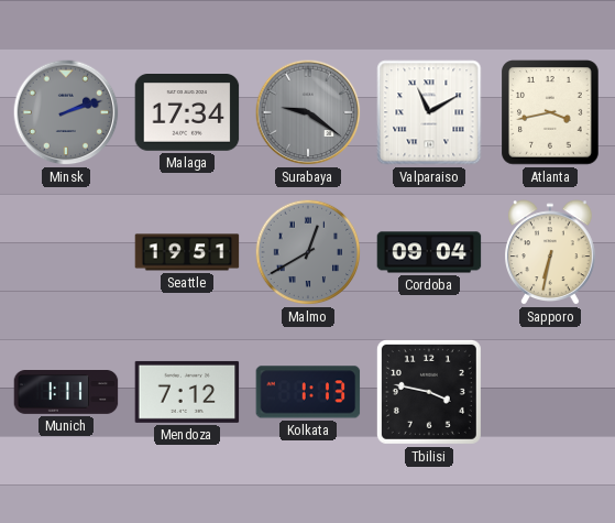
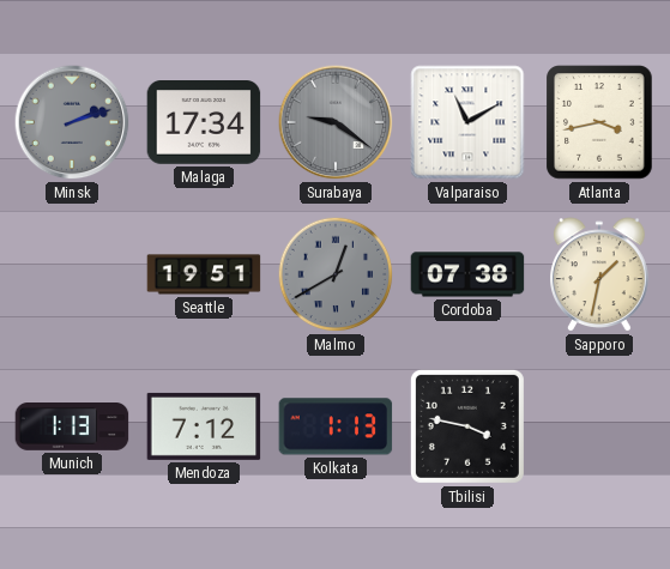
Cordoba: 09:04 -> 07:38 (467, 274)
Sapporo: 6:32 -> 1:32 (600, 274)
Munich: 1:11 -> 1:13 (72, 428)
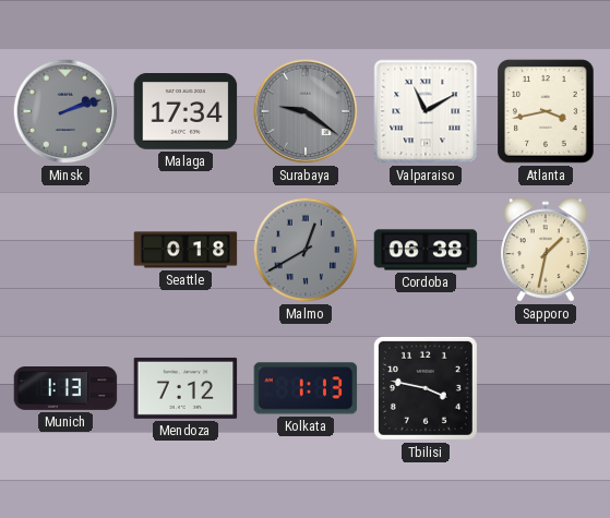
Seattle: 19:51 -> 0:18 (186, 250)
Cordoba: 07:38 -> 06:38 (426, 250)
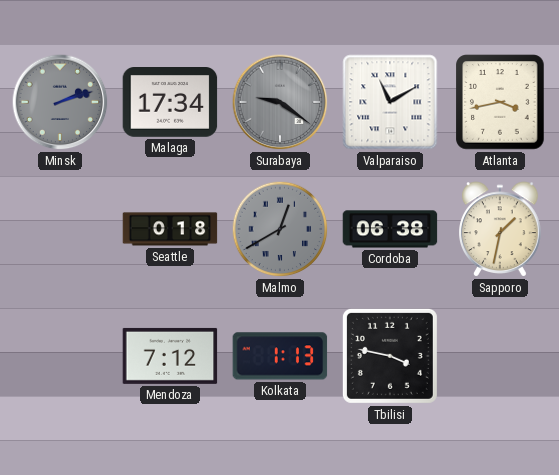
Munich: 1:13 -> none (65, 389)
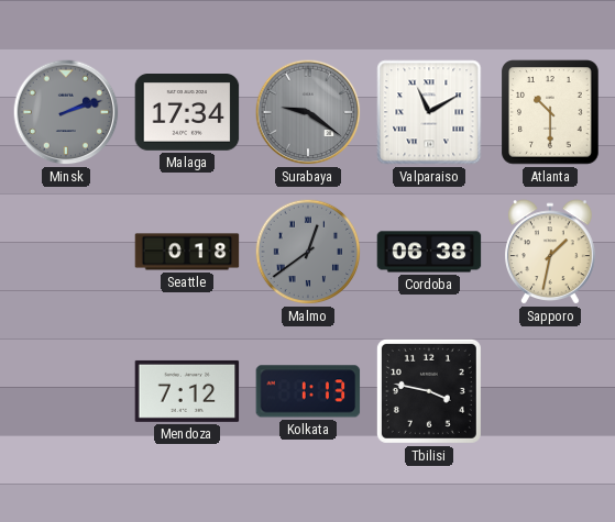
Atlanta: 3:43 -> 10:30 (550, 112)
Malmo: 12:40 -> 12:39 (308, 252)
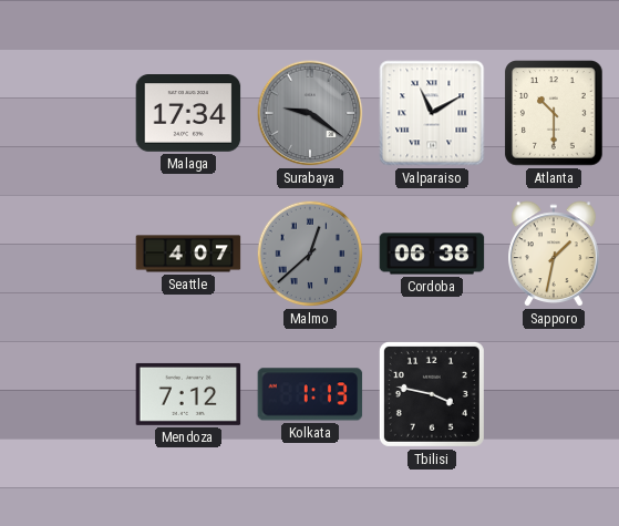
Minsk: 2:12 -> none (66, 112)
Seattle: 0:18 -> 4:07 (188, 254)
Malmo: 12:39 -> 12:38 (310, 254)
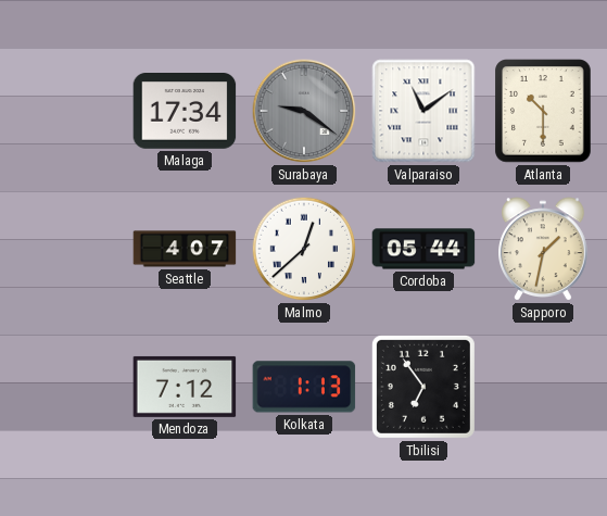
Valparaiso: 11:10 -> 11:09 (423, 111)
Malmo dial: grey -> white (304, 249)
Cordoba: 06:38 -> 05:44 (423, 249)
Tbilisi: 3:47 -> 6:54 (423, 387)
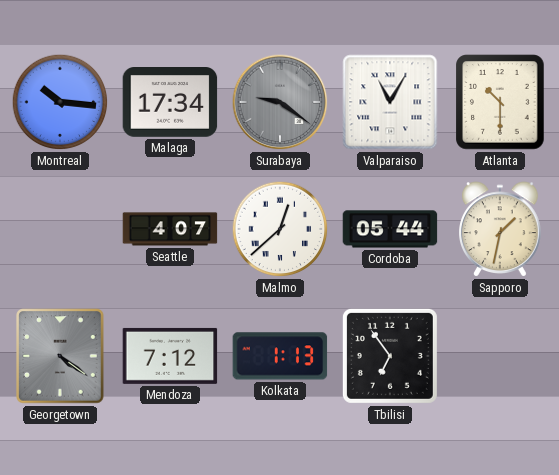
Montreal: none -> 10:16 (60, 102)
Valparaiso: 11:09 -> 11:05 (390, 102)
Georgetown: none -> 4:21 (61, 356)
